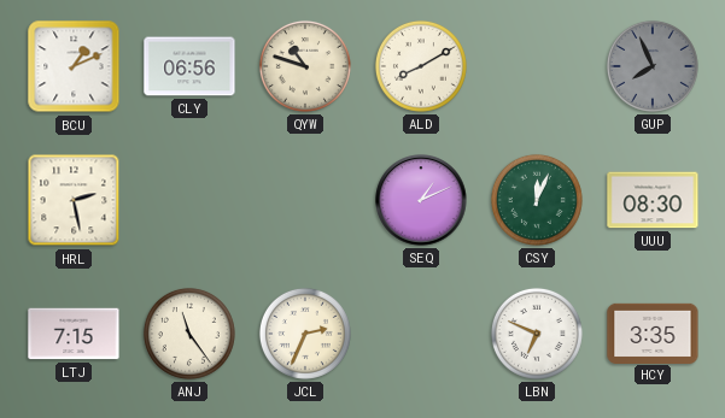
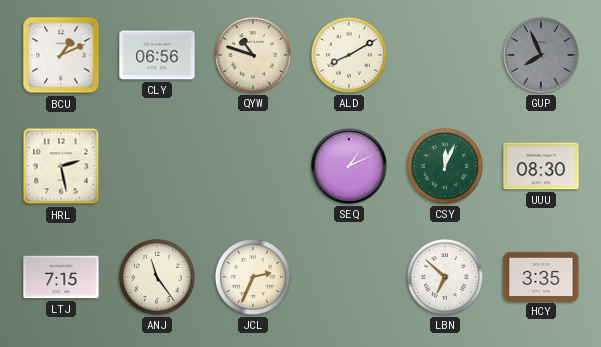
LBN: 6:49 -> 6:52 (445, 277)
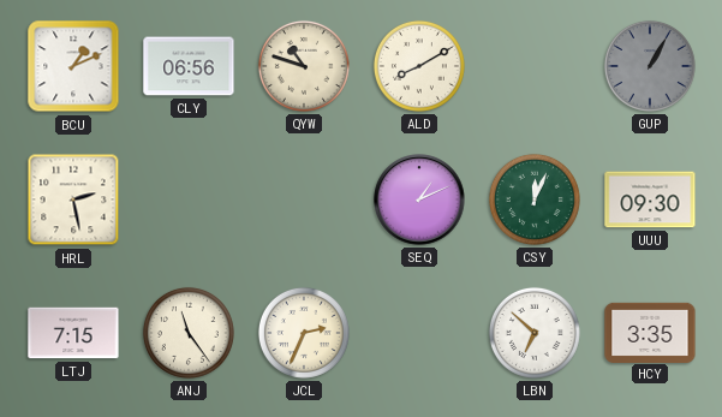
GUP: 7:56 -> 1:05 (650, 66)
UUU: 08:30 -> 09:30 (650, 199)
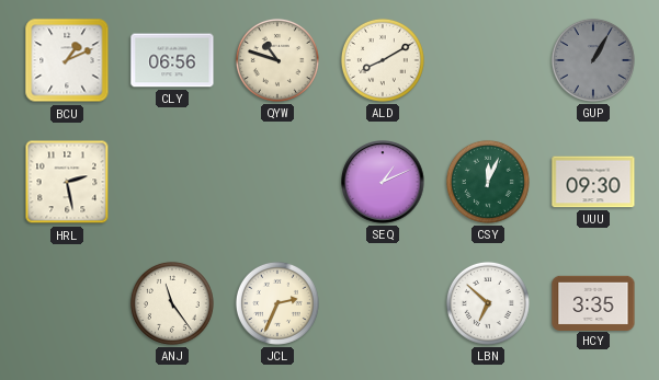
LTJ: 7:15 -> none (73, 333)
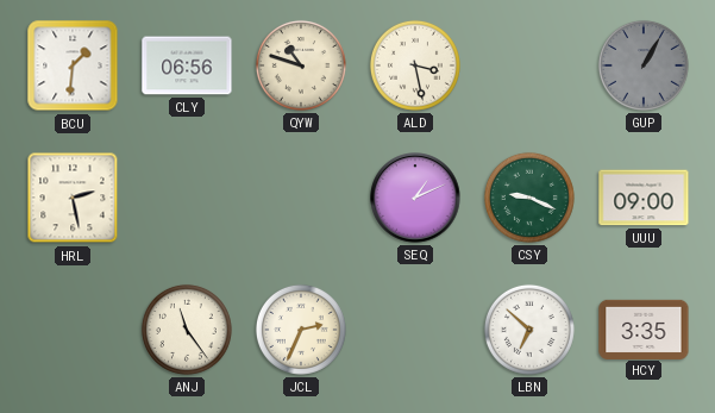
BCU: 1:11 -> 1:31 (73, 65)
ALD: 8:10 -> 3:28 (415, 65)
CSY: 12:04 -> 9:19 (529, 198)
UUU: 09:30 -> 09:00 (644, 198)
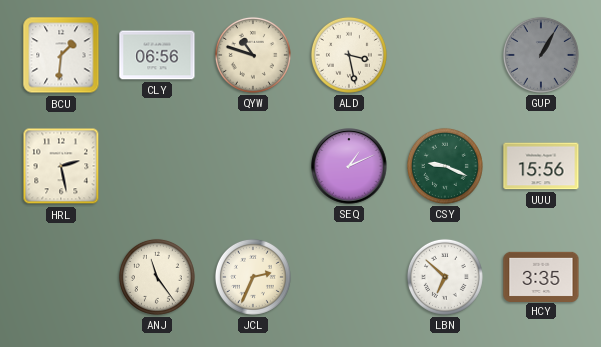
UUU: 09:00 -> 15:56 (541, 166)
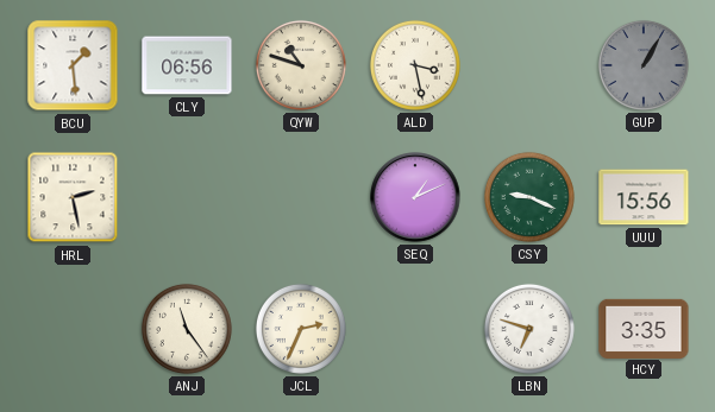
BCU: 1:31 -> 1:29 (73, 65)
LBN: 6:52 -> 6:48 (529, 329)
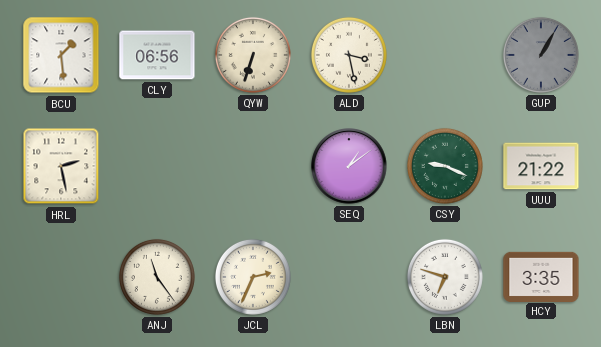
QYW: 10:48 -> 6:33 (253, 55)
SEQ: 1:11 -> 1:09 (349, 166)
UUU: 15:56 -> 21:22 (541, 166)
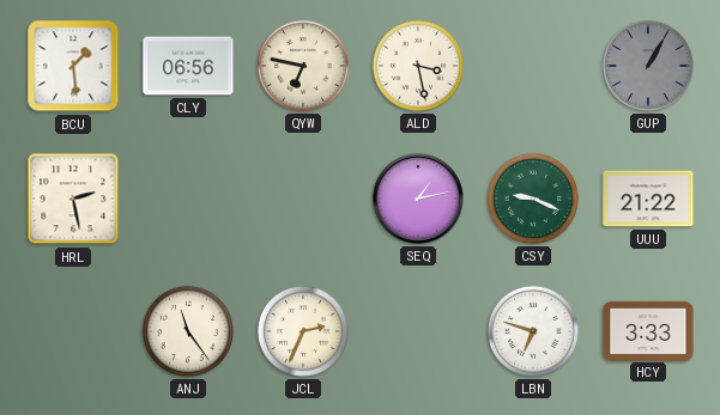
QYW: 6:33 -> 6:47 (303, 66)
SEQ: 1:09 -> 1:13 (418, 199)
HCY: 3:35 -> 3:33 (648, 330)
